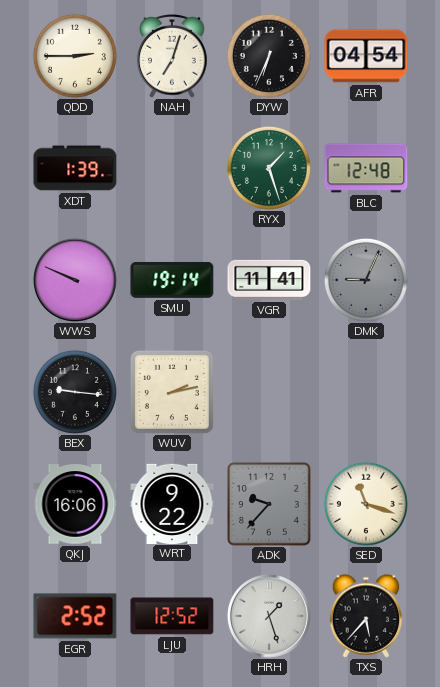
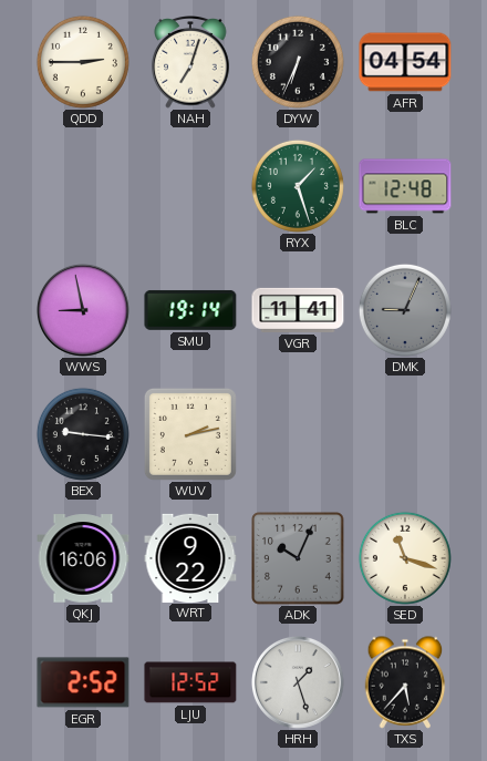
XDT: 1:39 -> none (75, 168)
WWS: 9:49 -> 8:58 (83, 310)
ADK: 9:37 -> 10:04 (298, 558)
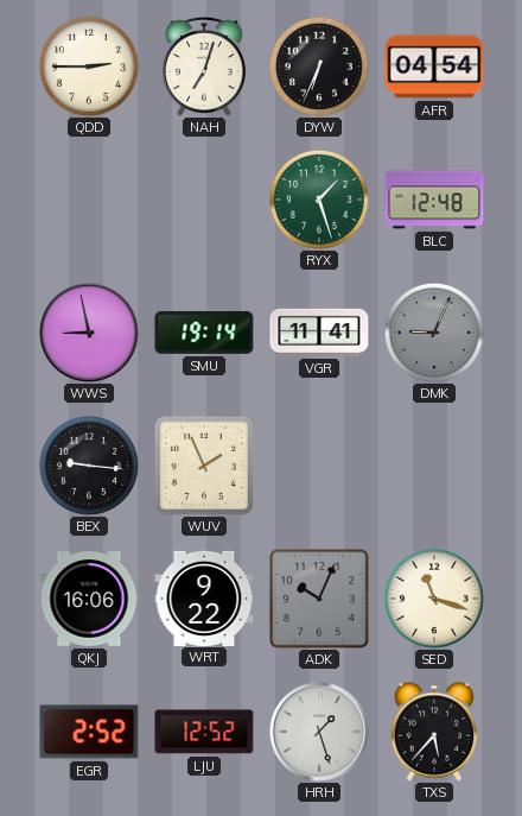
WUV: 2:13 -> 1:56 (204, 466)
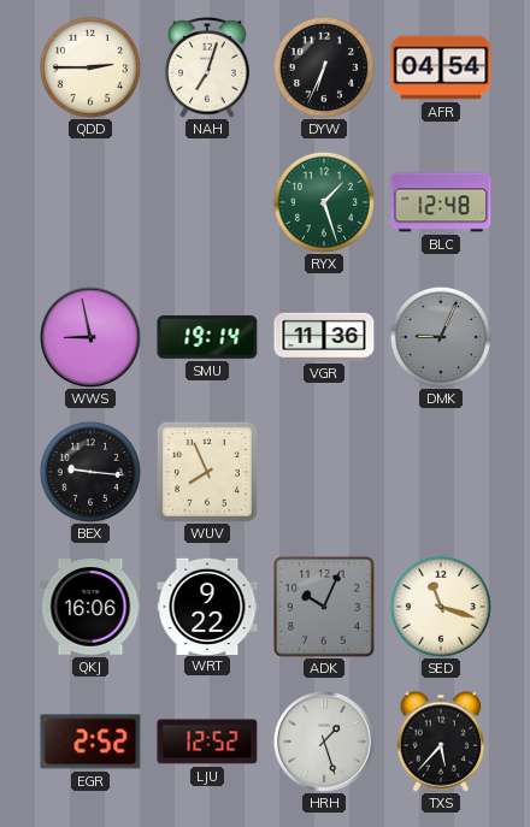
VGR: 11:41 -> 11:36 (324, 337)
WUV: 1:56 -> 7:56 (207, 472)
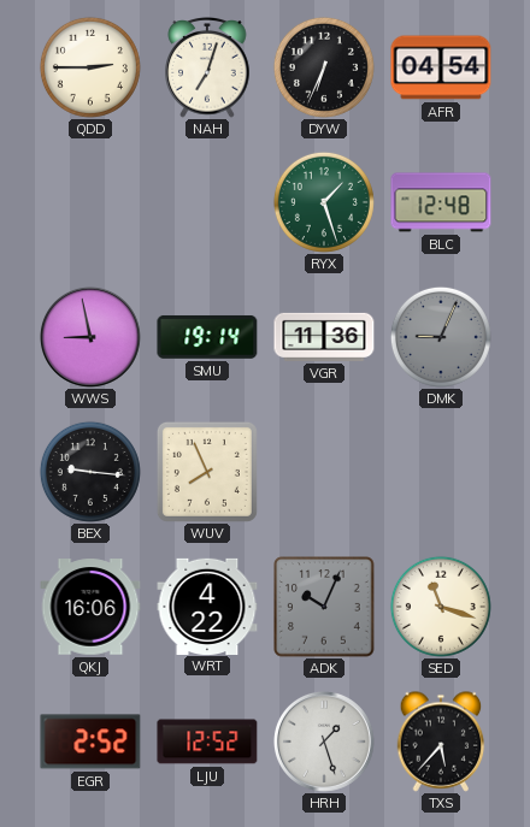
WRT: 9:22 -> 4:22 (207, 606)
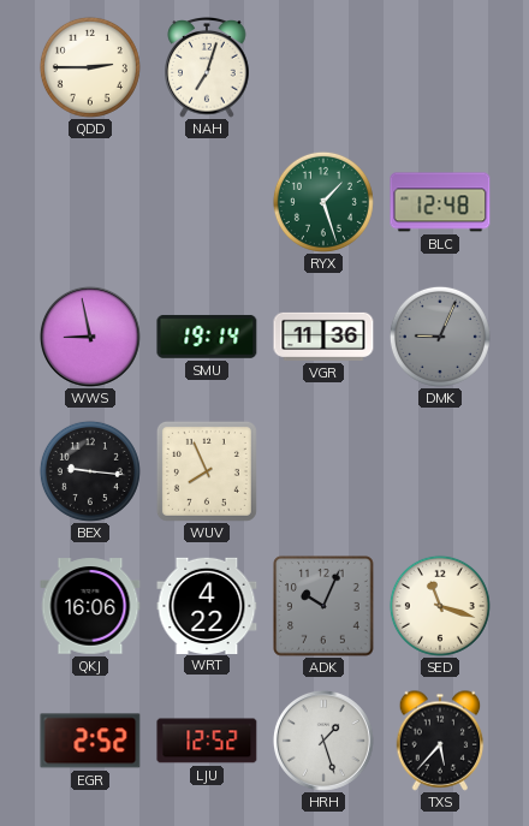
DYW: 6:34 -> none (324, 67)
AFR: 04:54 -> none (441, 67)
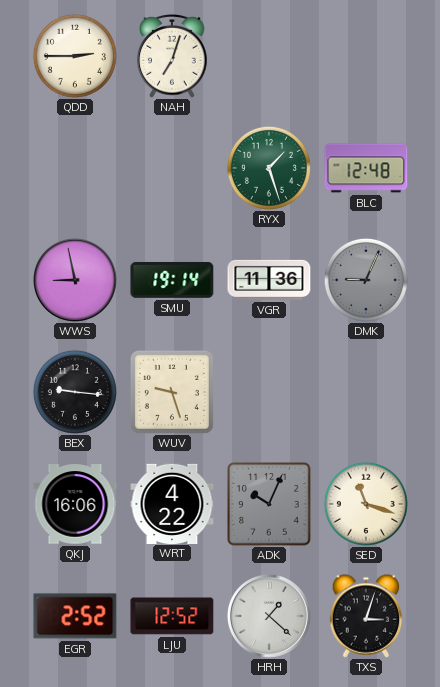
WUV: 7:56 -> 9:27 (172, 392)
HRH: 1:27 -> 1:22 (269, 616)
TXS: 5:37 -> 3:03 (366, 616)
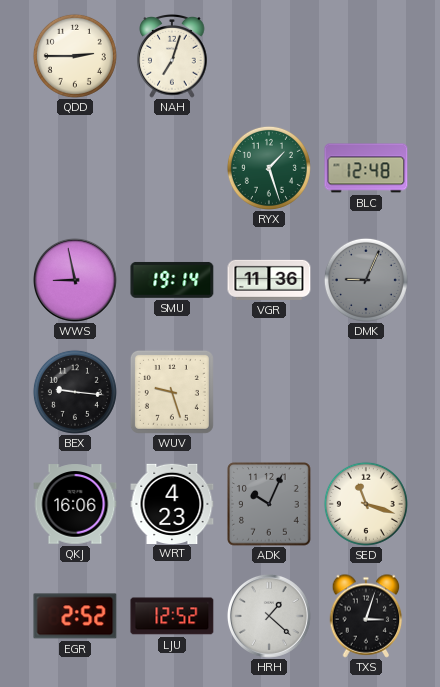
WRT: 4:22 -> 4:23 (172, 503)
